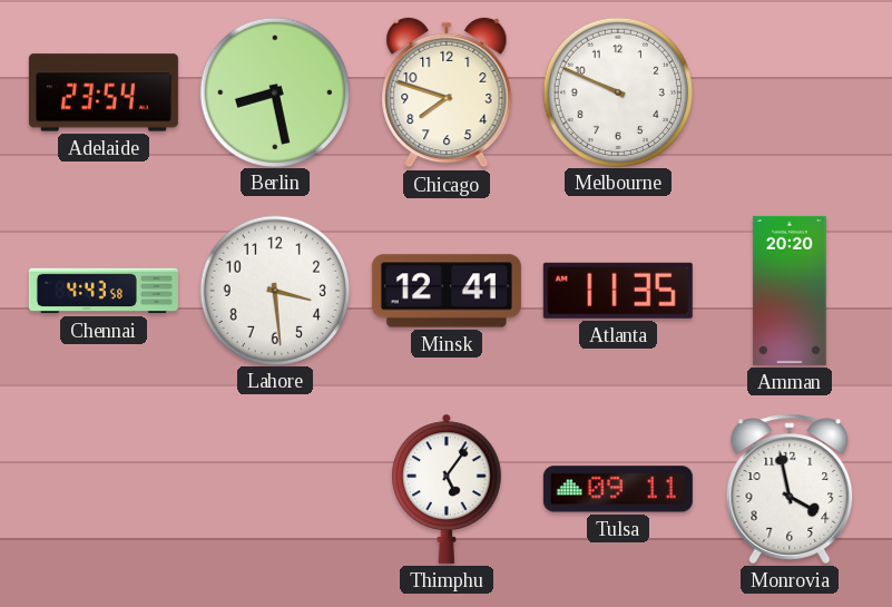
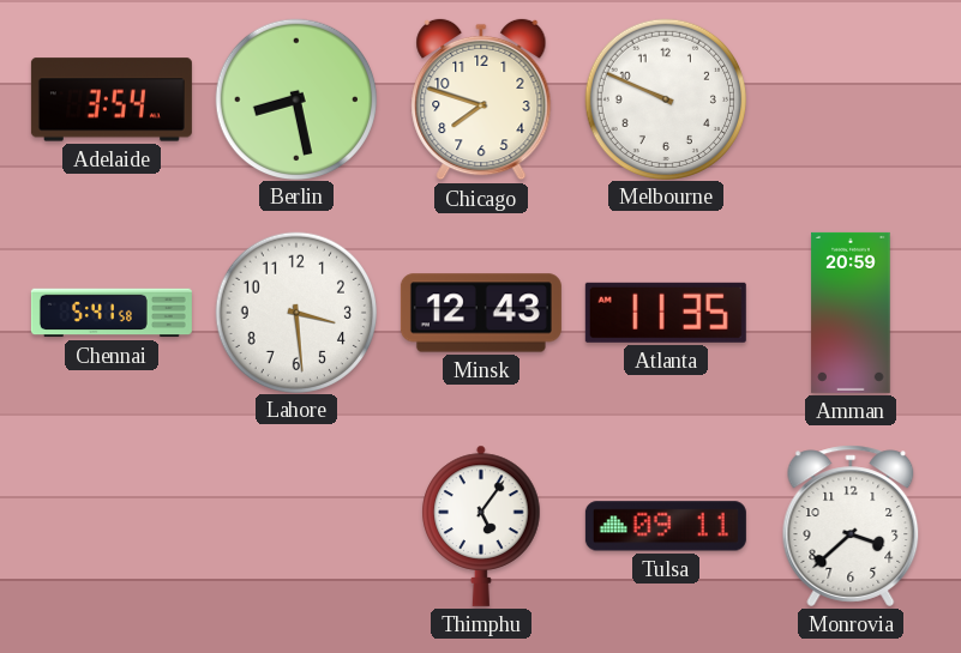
Adelaide: 23:54 -> 3:54 (112, 99)
Chennai: 4:43 -> 5:41 (112, 313)
Minsk: 12:41 -> 12:43 (481, 313)
Amman: 20:20 -> 20:59 (851, 313)
Monrovia: 3:58 -> 3:38 (851, 526)
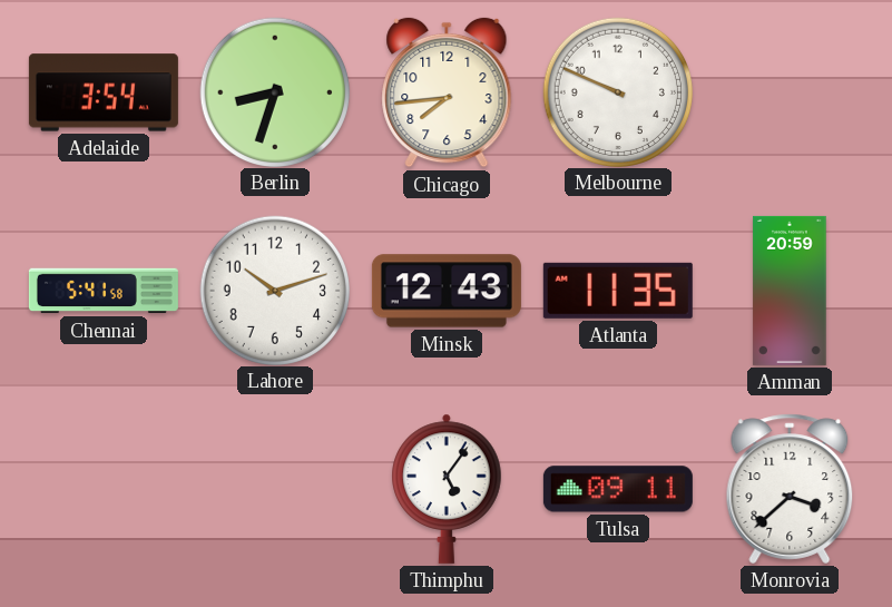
Berlin: 8:28 -> 8:33 (274, 91)
Chicago: 7:48 -> 7:44 (447, 92)
Lahore: 3:29 -> 10:12 (274, 290)
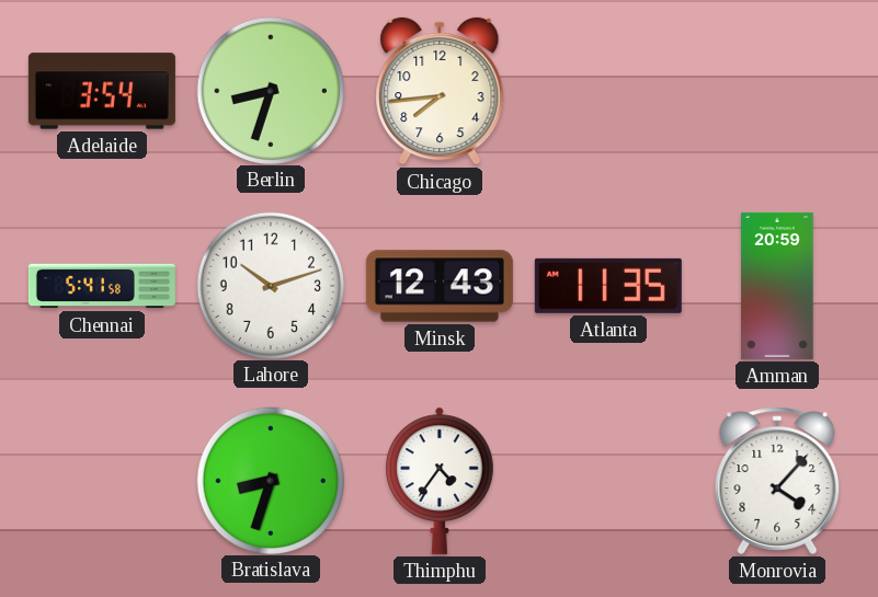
Melbourne: 9:49 -> none (617, 91)
Bratislava: none -> 8:33 (270, 480)
Thimphu: 5:06 -> 4:36 (440, 481)
Tulsa: 09:11 -> none (618, 489)
Monrovia: 3:38 -> 4:07 (777, 481)
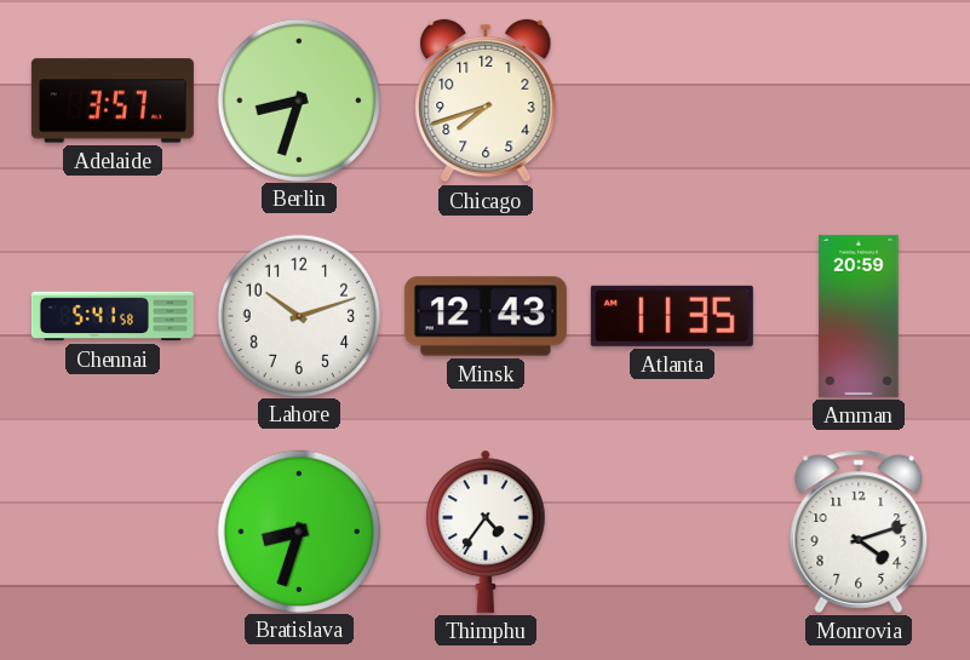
Adelaide: 3:54 -> 3:57 (113, 101)
Chicago: 7:44 -> 7:42 (486, 101)
Monrovia: 4:07 -> 4:12 (859, 532)
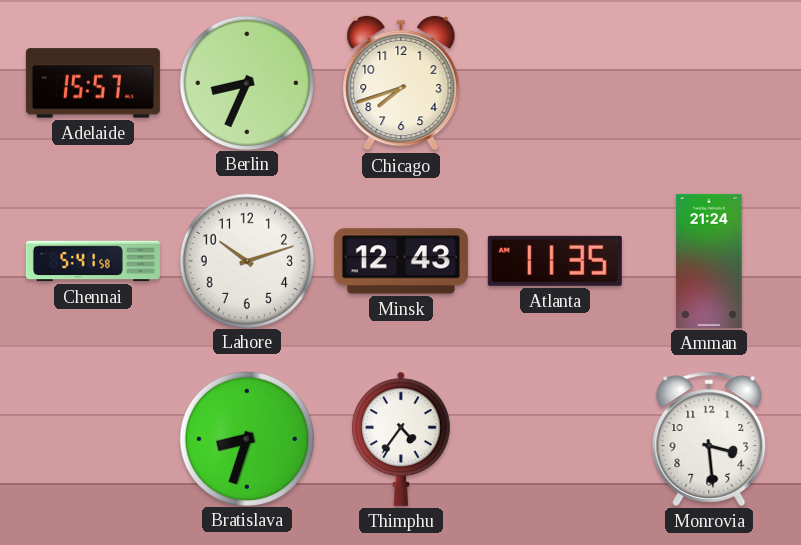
Adelaide: 3:57 -> 15:57 (93, 83)
Berlin: 8:33 -> 8:34 (246, 82)
Amman: 20:59 -> 21:24 (709, 261)
Monrovia: 4:12 -> 3:29 (709, 439)
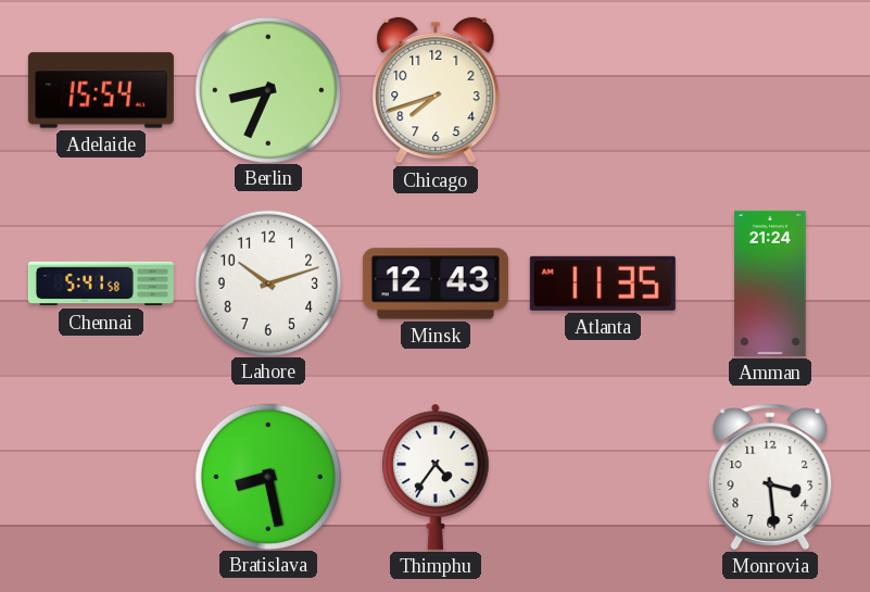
Adelaide: 15:57 -> 15:54 (101, 90)
Bratislava: 8:33 -> 8:28 (267, 476)
